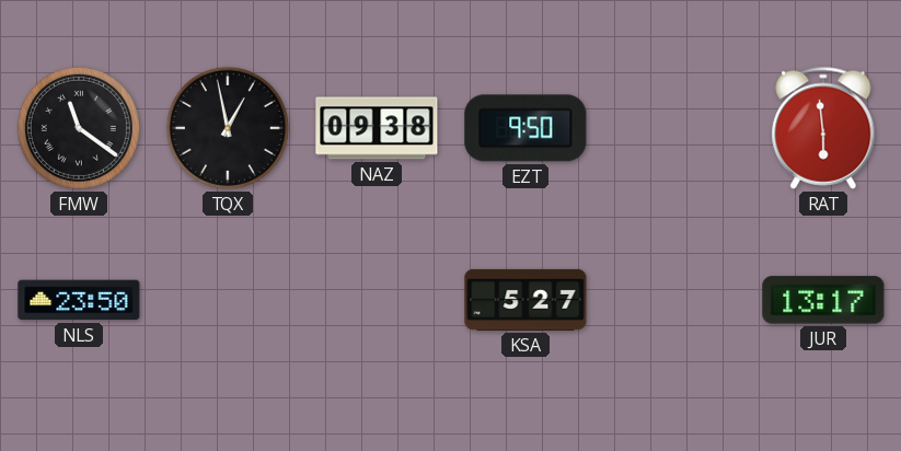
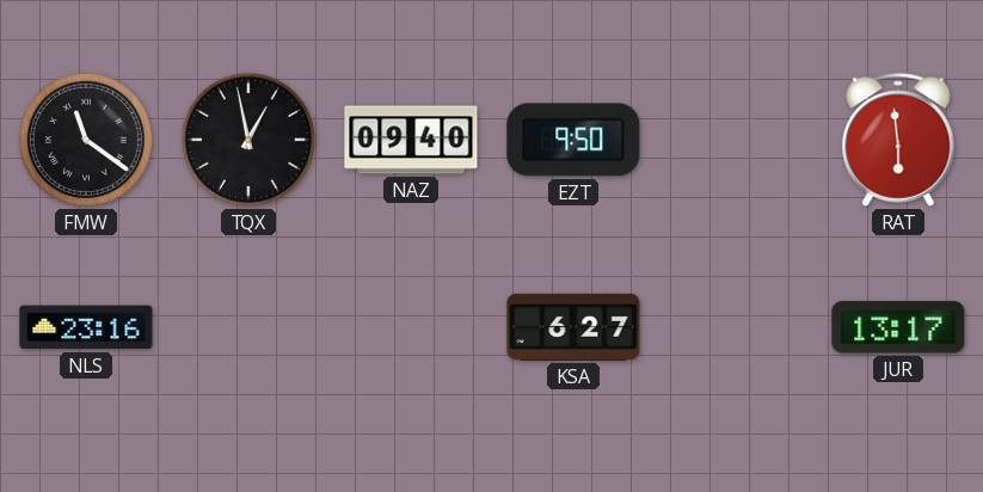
NAZ: 09:38 -> 09:40 (411, 140)
NLS: 23:50 -> 23:16 (86, 327)
KSA: 5:27 -> 6:27 (573, 327)
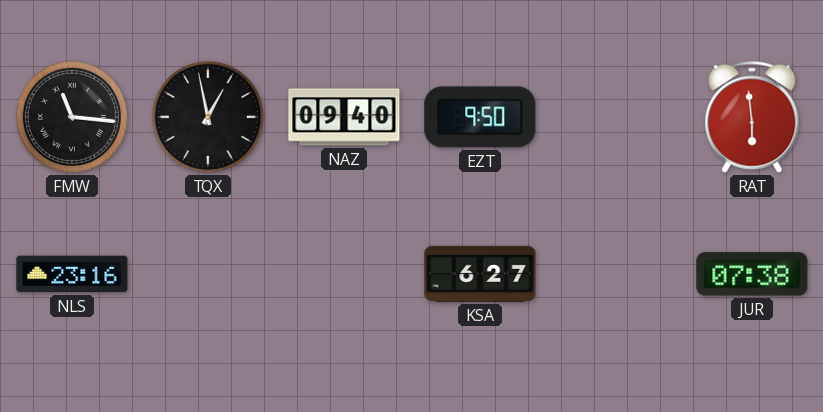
FMW: 11:21 -> 11:16 (72, 117)
JUR: 13:17 -> 07:38 (752, 274)
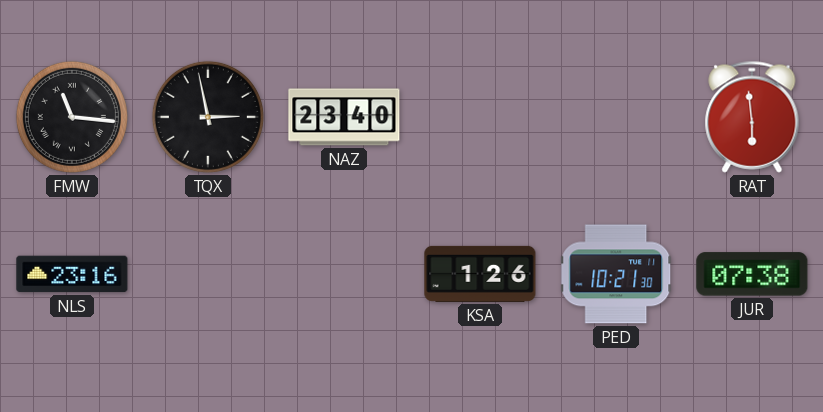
TQX: 12:58 -> 2:58 (208, 117)
NAZ: 09:40 -> 23:40 (344, 117)
EZT: 9:50 -> none (480, 117)
KSA: 6:27 -> 1:26 (480, 274)
PED: none -> 10:21 (617, 274)
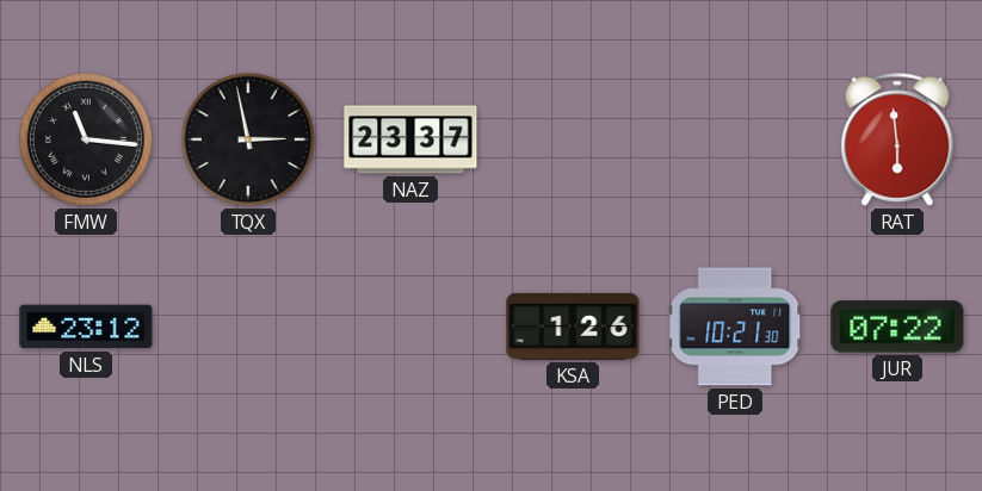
NAZ: 23:40 -> 23:37 (410, 139)
NLS: 23:16 -> 23:12 (86, 327)
JUR: 07:38 -> 07:22 (897, 327)
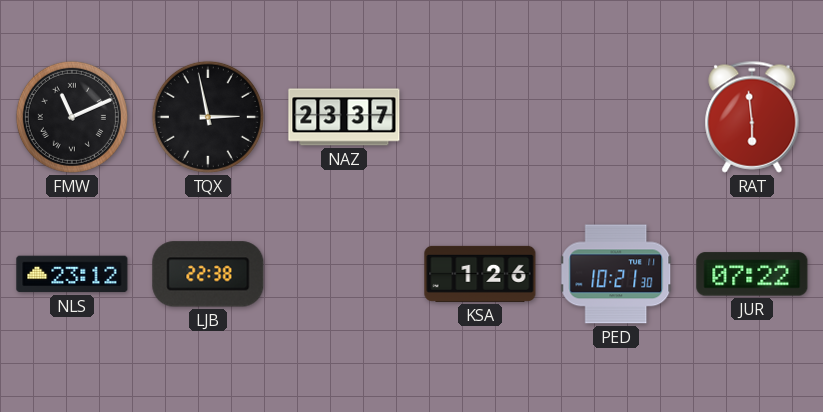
FMW: 11:16 -> 11:11 (72, 117)
LJB: none -> 22:38 (208, 274)
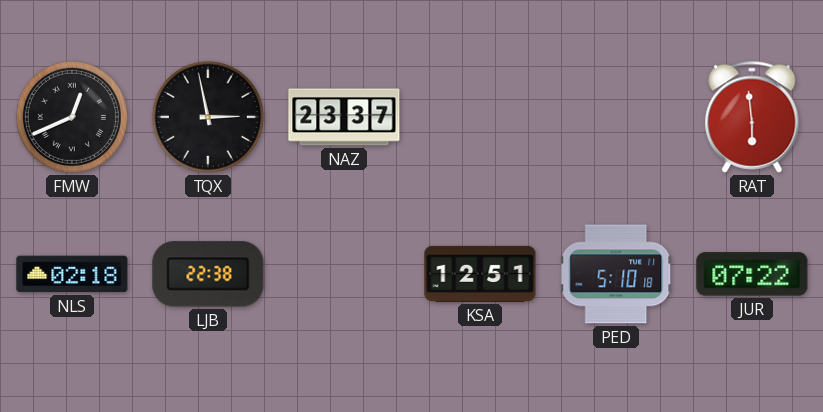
FMW: 11:11 -> 12:41 (72, 117)
NLS: 23:12 -> 02:18 (72, 274)
KSA: 1:26 -> 12:51 (480, 274)
PED: 10:21 -> 5:10 (617, 274)
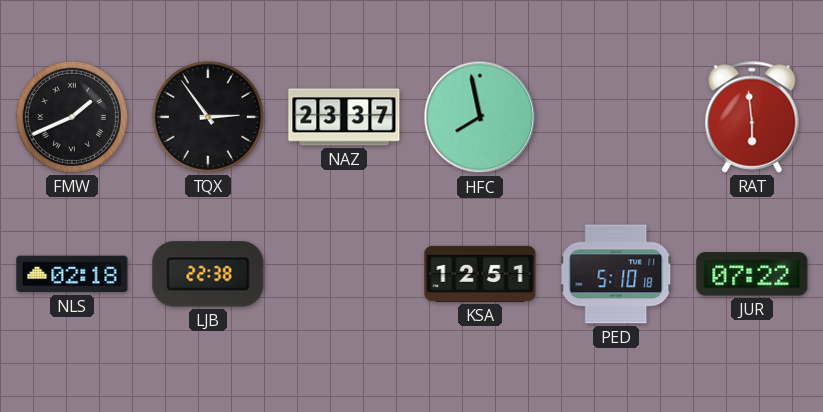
FMW: 12:41 -> 1:41 (72, 117)
TQX: 2:58 -> 2:54 (208, 117)
HFC: none -> 7:58 (480, 117)
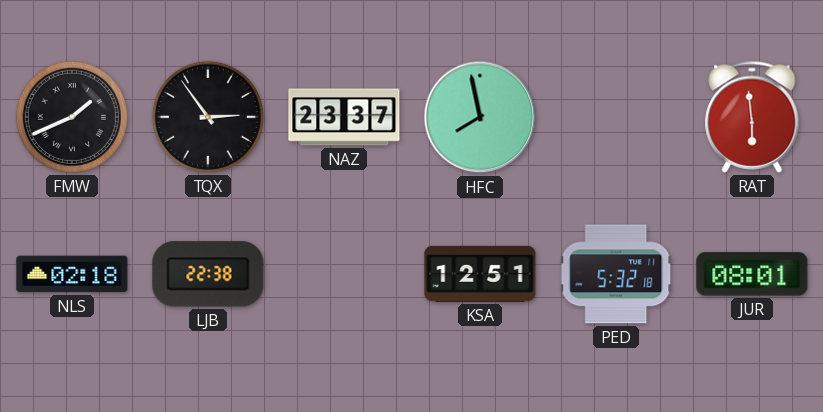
PED: 5:10 -> 5:32 (617, 274)
JUR: 07:22 -> 08:01 (752, 274)
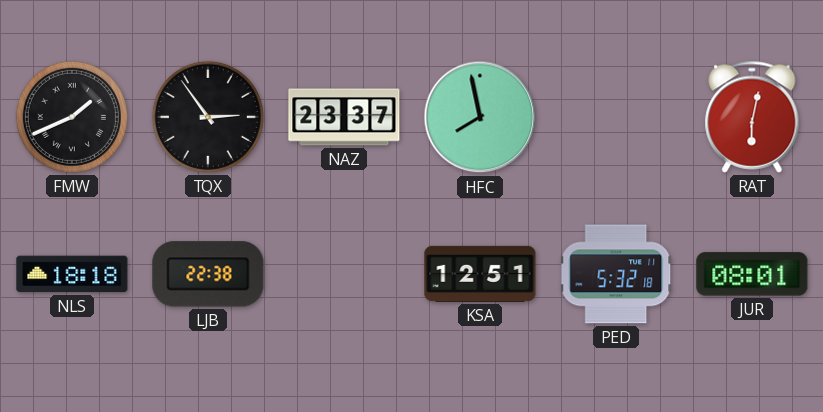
RAT: 5:59 -> 6:02 (752, 117)
NLS: 02:18 -> 18:18 (72, 274)
